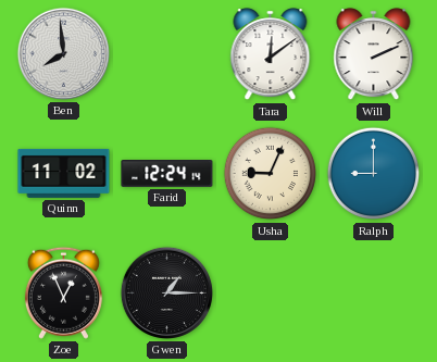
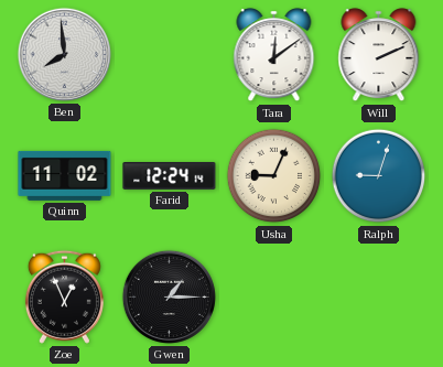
Ralph: 9:00 -> 9:03 (379, 176)
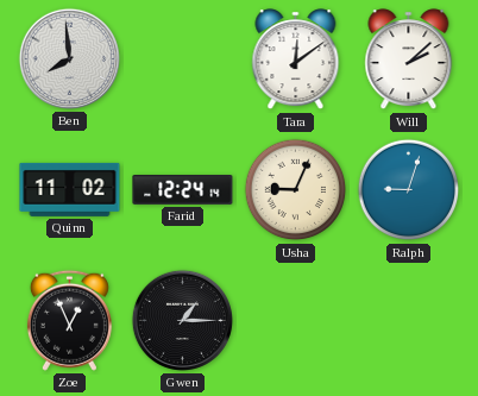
Will: 2:11 -> 2:08 (409, 59)
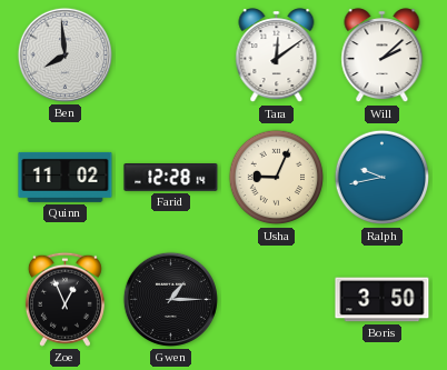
Farid: 12:24 -> 12:28 (171, 178)
Ralph: 9:03 -> 9:43 (383, 178)
Boris: none -> 3:50 (383, 300)
